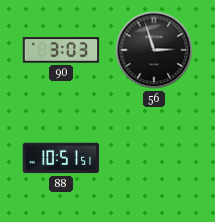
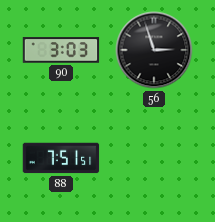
88: 10:51 -> 7:51 (61, 158)
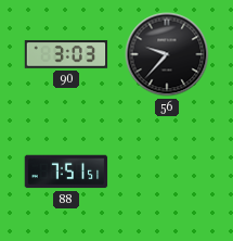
56: 2:57 -> 9:37 (167, 54)
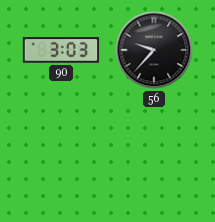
88: 7:51 -> none (66, 172)
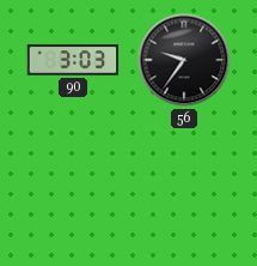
56: 9:37 -> 9:36 (184, 60)
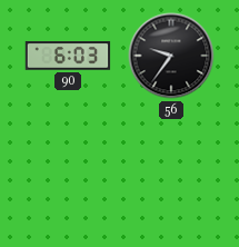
90: 3:03 -> 6:03 (68, 56)
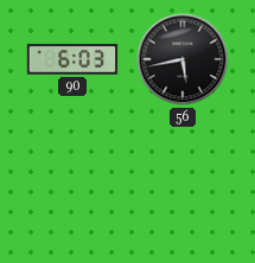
56: 9:36 -> 5:43 (183, 59)
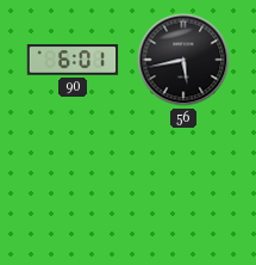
90: 6:03 -> 6:01 (73, 60)
